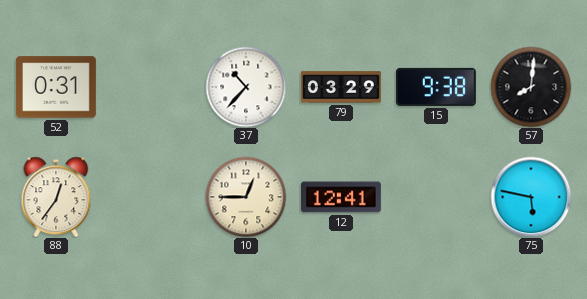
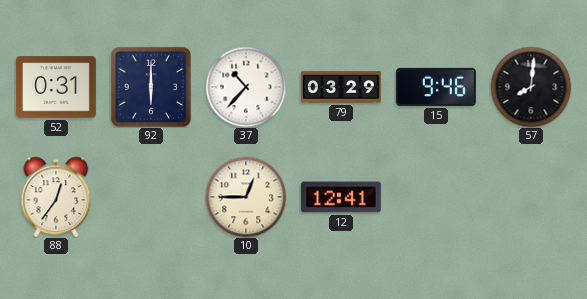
92: none -> 6:00 (151, 87)
15: 9:38 -> 9:46 (436, 87)
75: 5:47 -> none (531, 197)
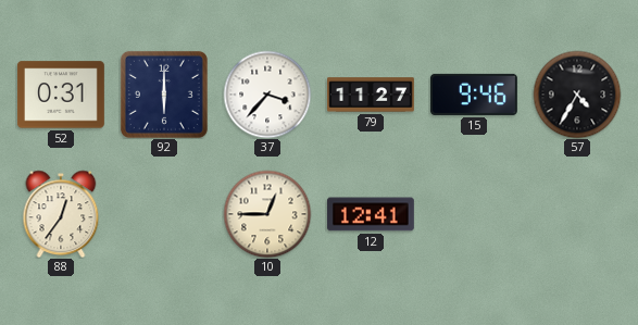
37: 10:37 -> 3:37 (267, 95)
79: 03:29 -> 11:27 (372, 95)
57: 8:01 -> 4:35 (577, 95)
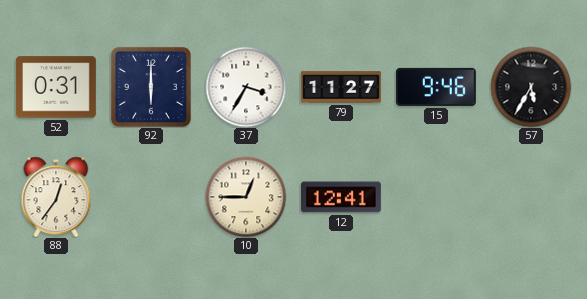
37: 3:37 -> 3:35 (246, 87)
57: 4:35 -> 5:35 (531, 87)
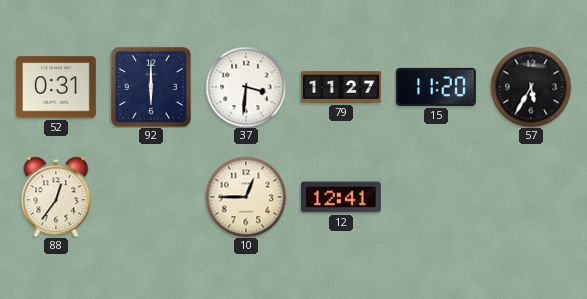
37: 3:35 -> 3:31 (246, 87)
15: 9:46 -> 11:20 (436, 87)
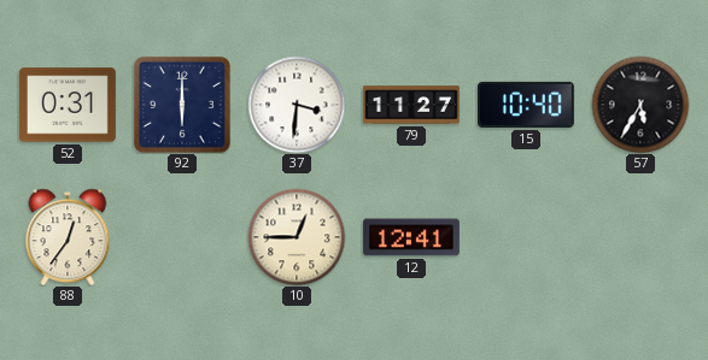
15: 11:20 -> 10:40 (526, 105)
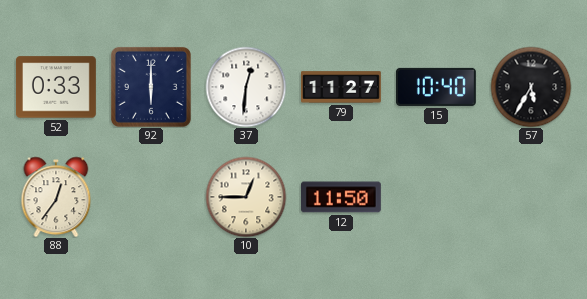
52: 0:31 -> 0:33 (56, 87)
37: 3:31 -> 12:31 (246, 87)
12: 12:41 -> 11:50 (341, 197)
